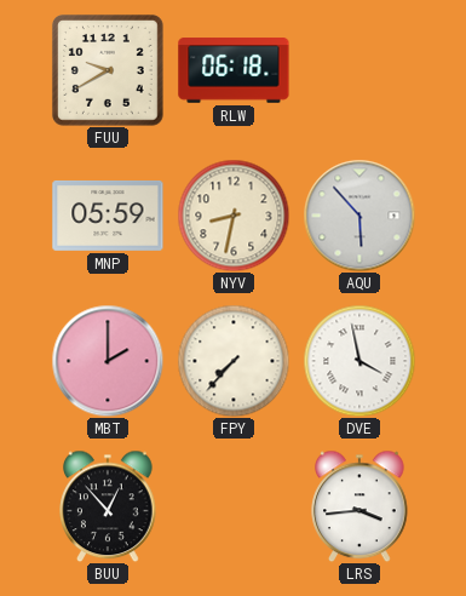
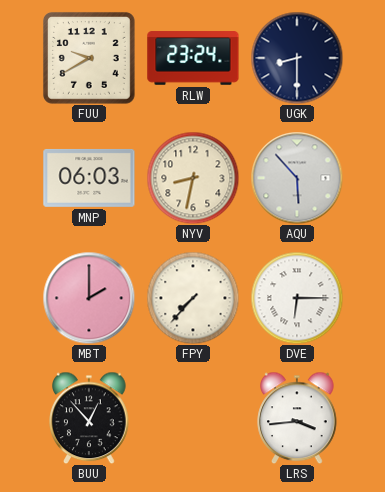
RLW: 06:18 -> 23:24 (193, 58)
UGK: none -> 8:30 (297, 58)
MNP: 05:59 -> 06:03 (89, 178)
DVE: 3:58 -> 6:15 (297, 298)
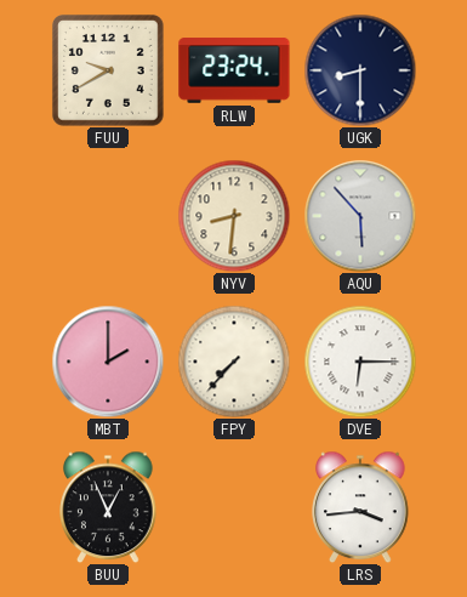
MNP: 06:03 -> none (89, 178)
NYV: 8:32 -> 8:31 (234, 216)
BUU: 12:53 -> 12:56 (108, 507)
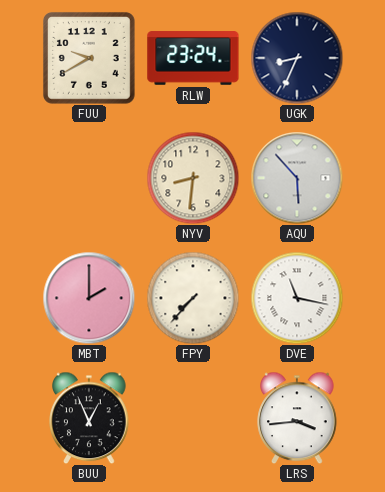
UGK: 8:30 -> 8:34 (297, 58)
DVE: 6:15 -> 11:17 (297, 298)
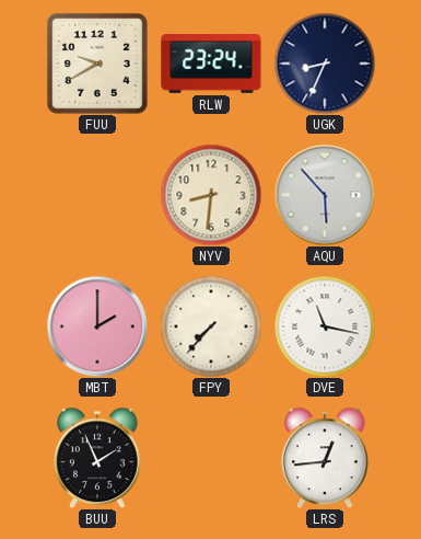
BUU: 12:56 -> 1:56 (97, 458)
LRS: 3:44 -> 12:44 (325, 458)
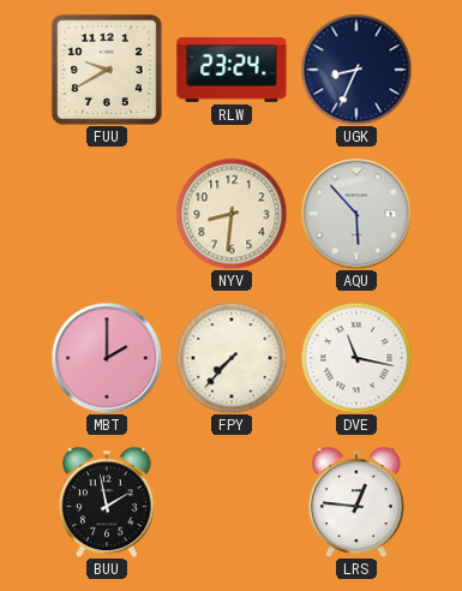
BUU: 1:56 -> 1:58 (107, 502)
LRS: 12:44 -> 12:46 (356, 502)
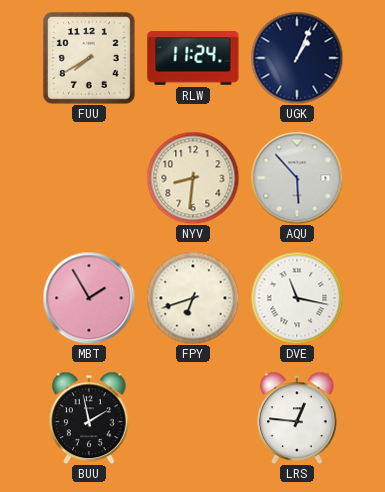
FUU: 9:40 -> 7:40 (89, 58)
RLW: 23:24 -> 11:24 (193, 58)
UGK: 8:34 -> 1:04 (297, 58)
MBT: 2:00 -> 1:55 (89, 298)
FPY: 7:37 -> 6:42 (193, 298)
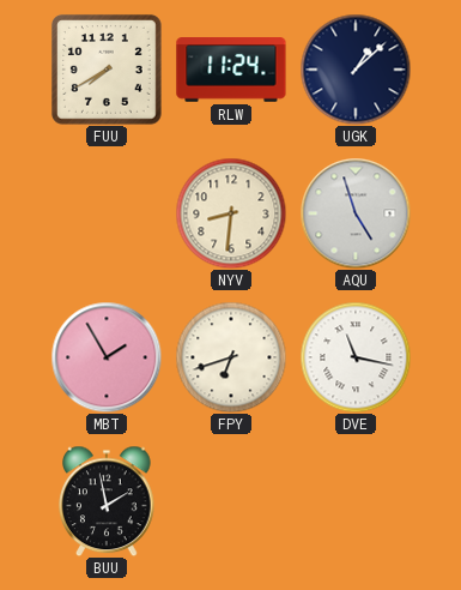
UGK: 1:04 -> 1:08 (356, 70)
AQU: 5:53 -> 4:57 (356, 213)
LRS: 12:46 -> none (297, 418)
